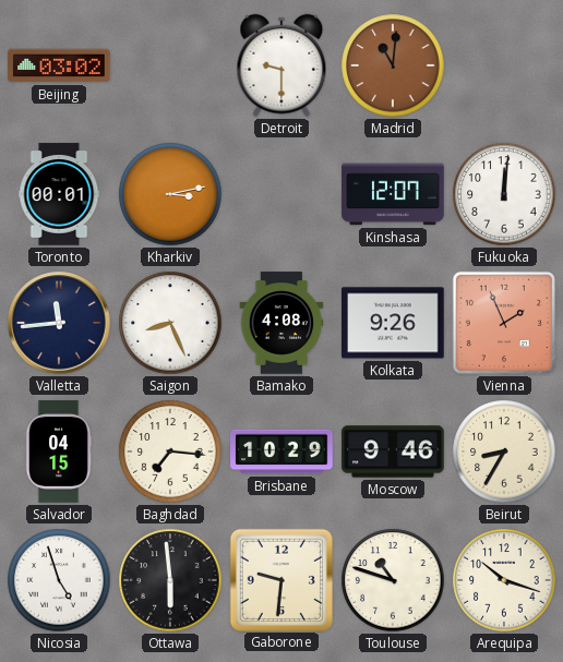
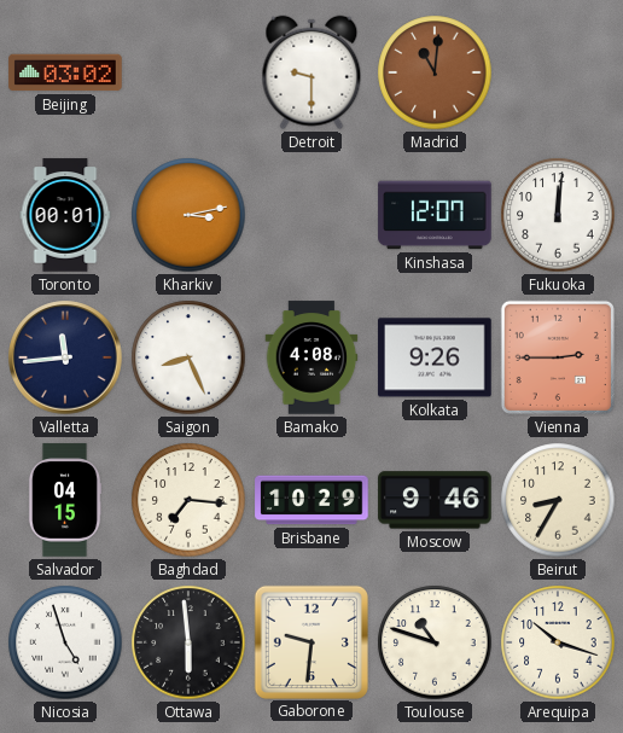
Vienna: 1:56 -> 2:45 (558, 357)
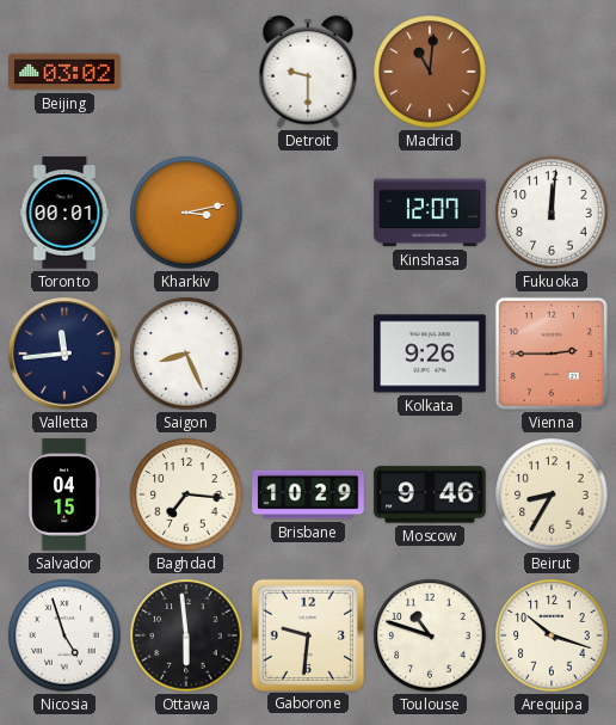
Bamako: 4:08 -> none (311, 357)
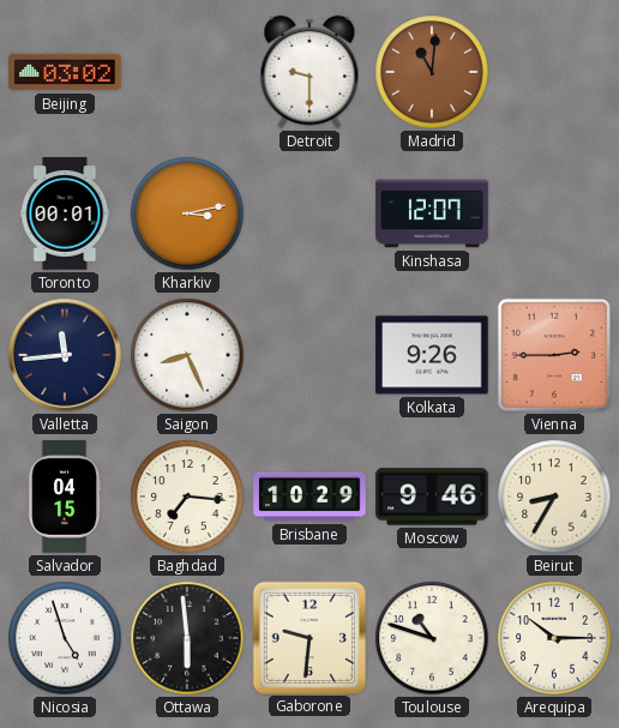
Fukuoka: 12:01 -> none (552, 213)
Arequipa: 10:18 -> 10:15 (554, 638)
